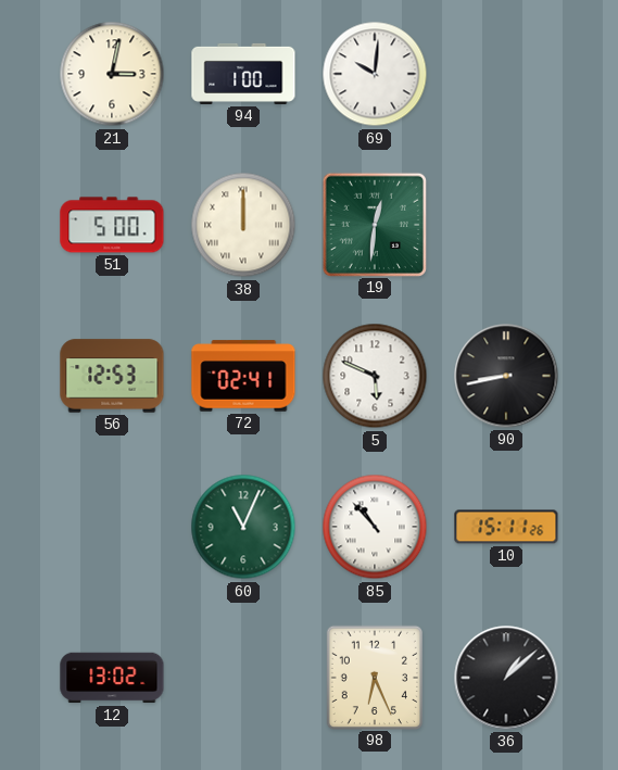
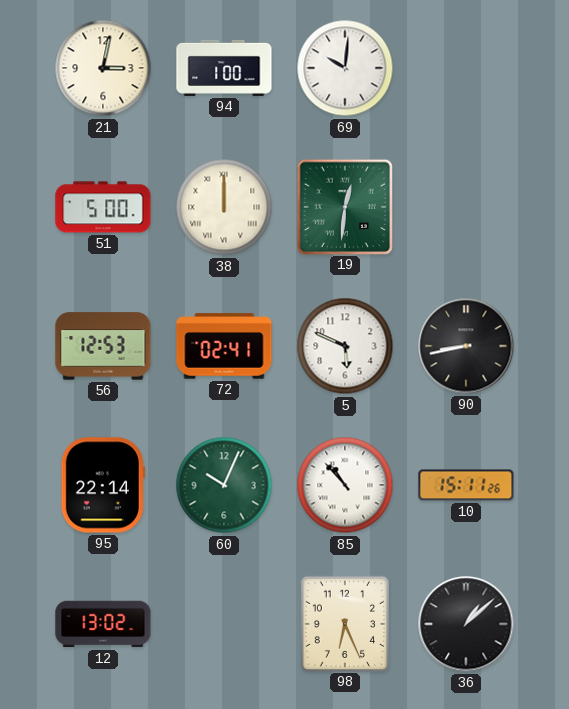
95: none -> 22:14 (103, 485)
60: 11:04 -> 10:04 (224, 485)
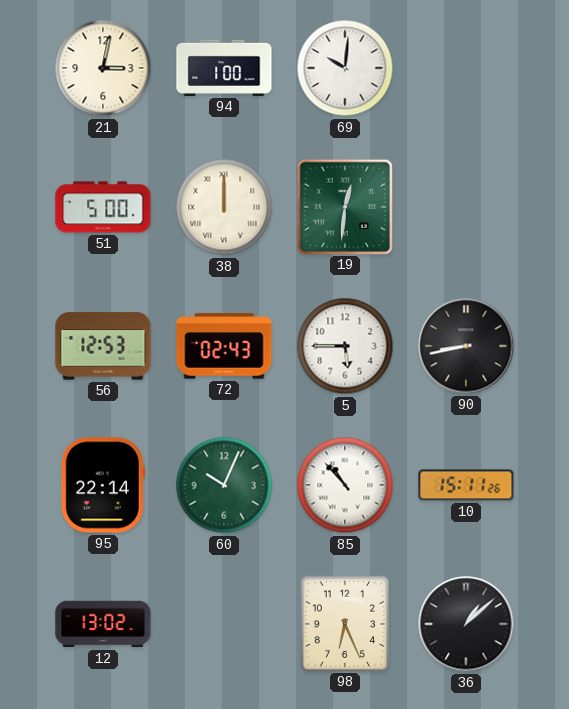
72: 02:41 -> 02:43 (224, 346)
5: 5:49 -> 5:45 (345, 346)
